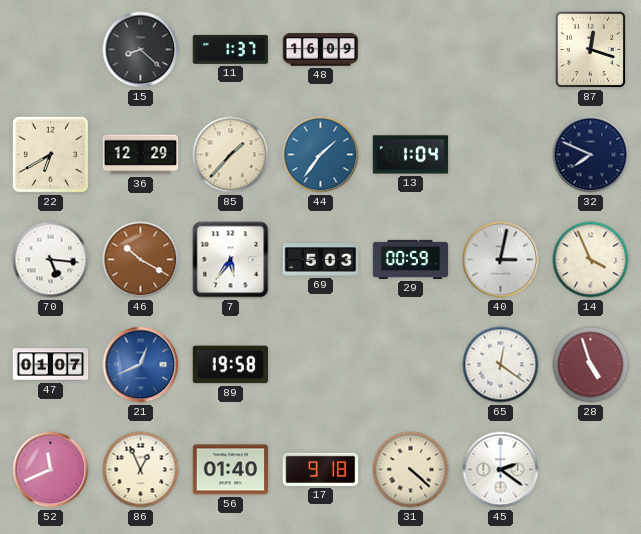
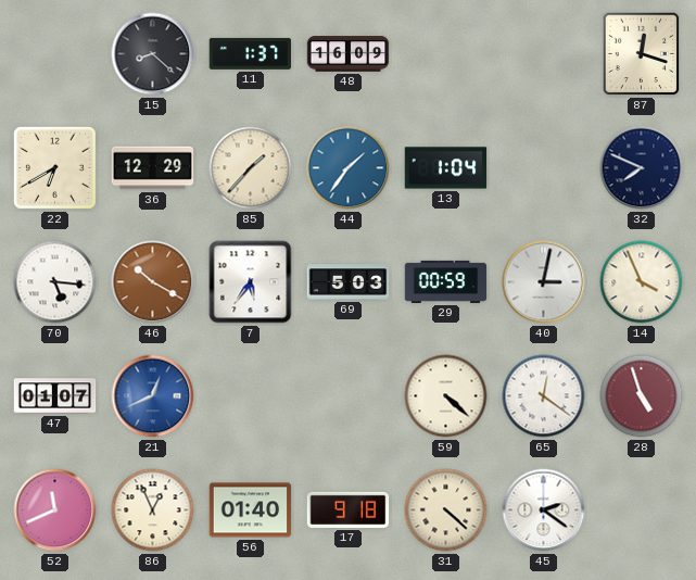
89: 19:58 -> none (231, 365)
59: none -> 4:22 (446, 396)
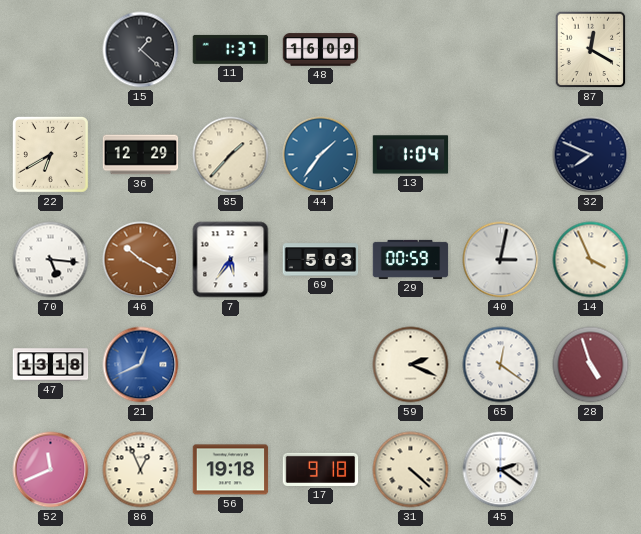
15: 8:22 -> 1:22 (141, 50)
87: 12:18 -> 12:20 (591, 50)
47: 01:07 -> 13:18 (51, 365)
59: 4:22 -> 2:19 (411, 365)
56: 01:40 -> 19:18 (231, 470)
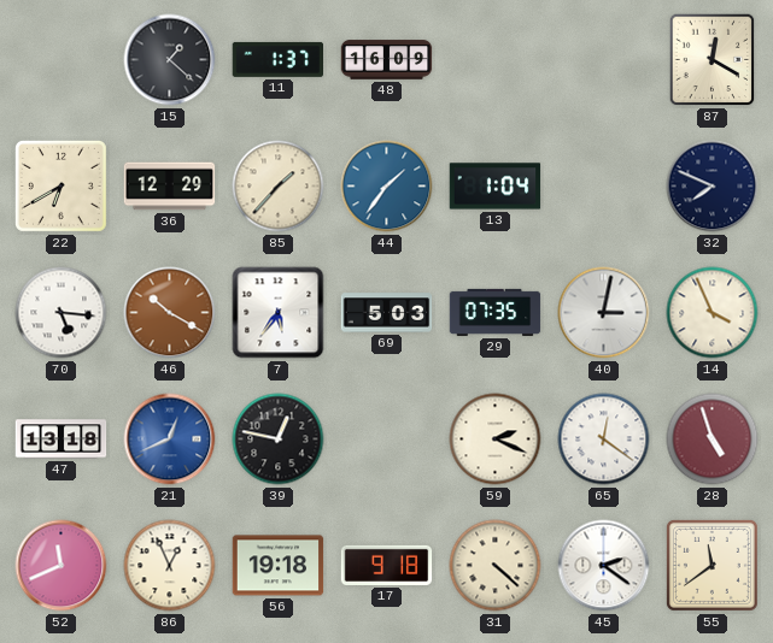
29: 00:59 -> 07:35 (496, 312)
39: none -> 12:47 (279, 440)
55: none -> 11:39 (711, 565)
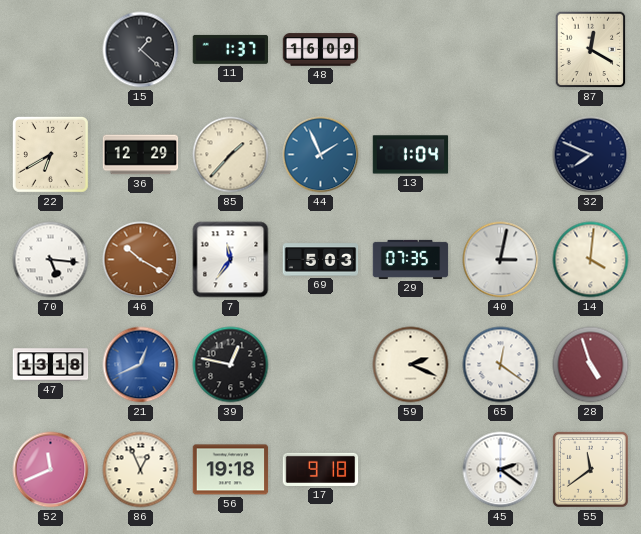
44: 1:36 -> 1:56 (321, 155)
7: 5:36 -> 11:36 (231, 260)
14: 3:56 -> 4:01 (591, 260)
31: 4:22 -> none (496, 566)
